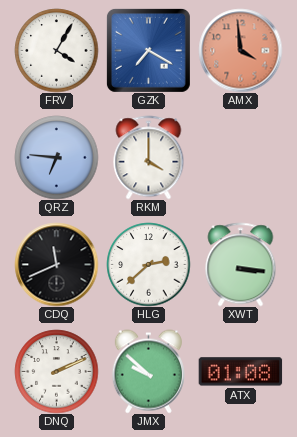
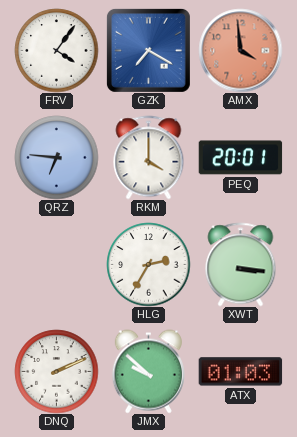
FRV: 4:05 -> 4:06 (56, 50)
PEQ: none -> 20:01 (240, 158)
CDQ: 11:41 -> none (56, 264)
HLG: 2:38 -> 2:35 (148, 264)
ATX: 01:08 -> 01:03 (240, 372)
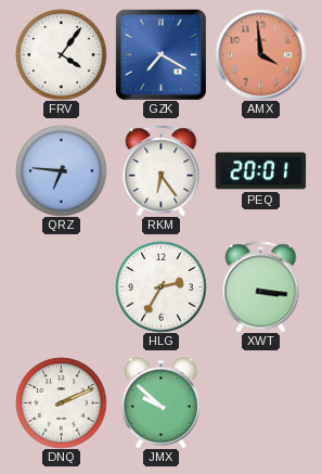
RKM: 4:00 -> 6:24 (162, 170)
ATX: 01:03 -> none (240, 372)
